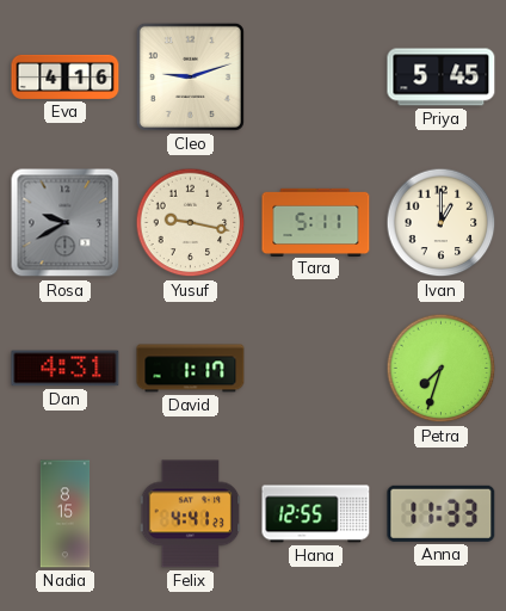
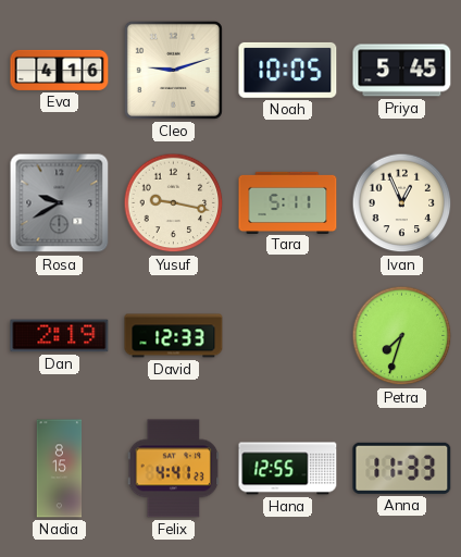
Noah: none -> 10:05 (288, 70)
Ivan: 1:00 -> 12:56 (402, 203)
Dan: 4:31 -> 2:19 (60, 336)
David: 1:17 -> 12:33 (174, 336)
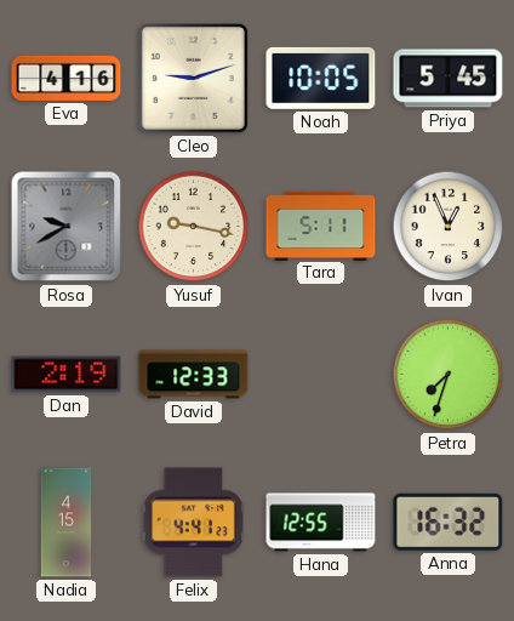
Nadia: 8:15 -> 4:15 (67, 523)
Anna: 11:33 -> 16:32 (449, 522)
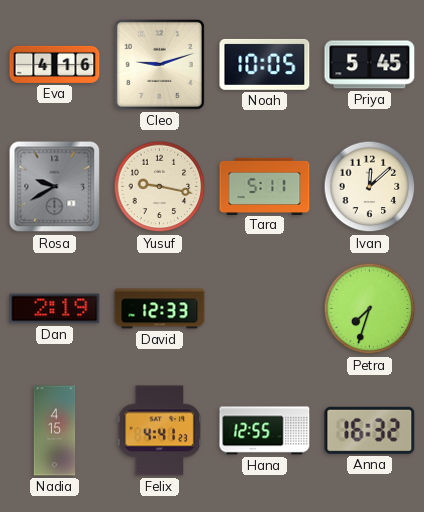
Ivan: 12:56 -> 12:08 (370, 187)
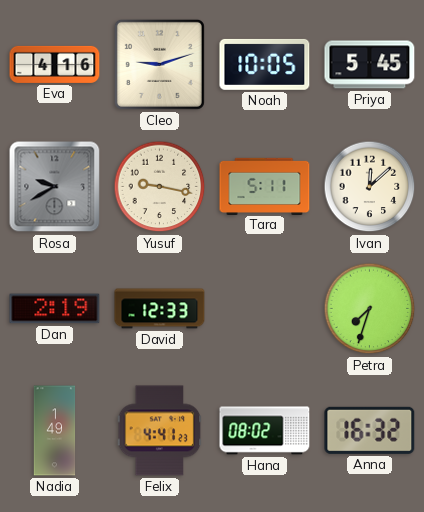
Nadia: 4:15 -> 1:49 (55, 431)
Hana: 12:55 -> 08:02 (265, 431)
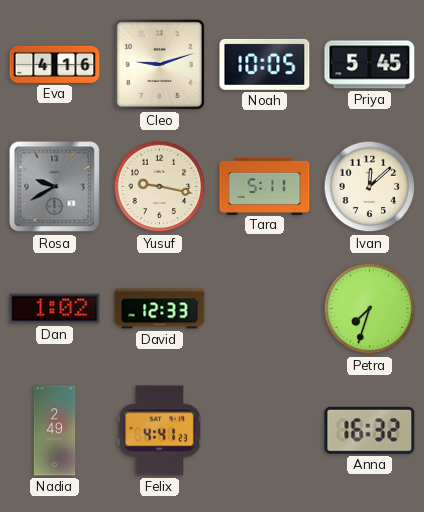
Dan: 2:19 -> 1:02 (55, 309)
Nadia: 1:49 -> 2:49 (55, 431)
Hana: 08:02 -> none (265, 431)
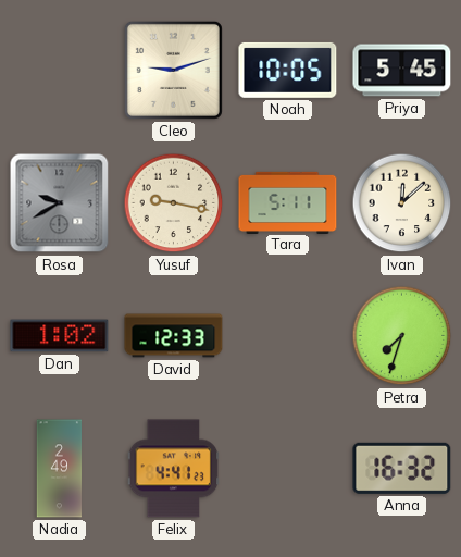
Eva: 4:16 -> none (55, 64)
